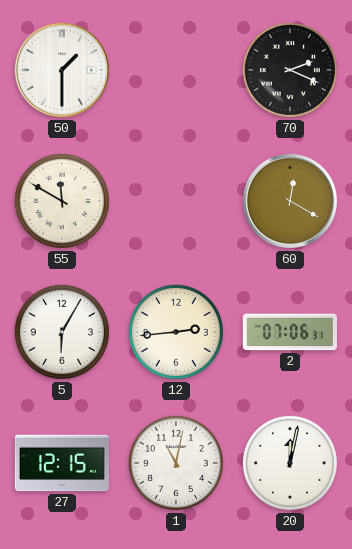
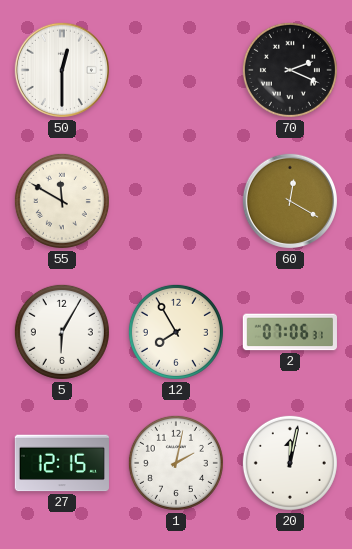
50: 1:30 -> 12:30 (62, 70)
12: 2:44 -> 7:55 (176, 332)
1: 11:02 -> 2:02 (176, 463)
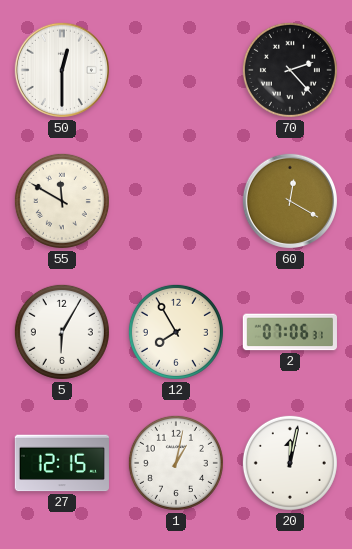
70: 2:19 -> 2:23 (290, 70)
1: 2:02 -> 1:02 (176, 463)
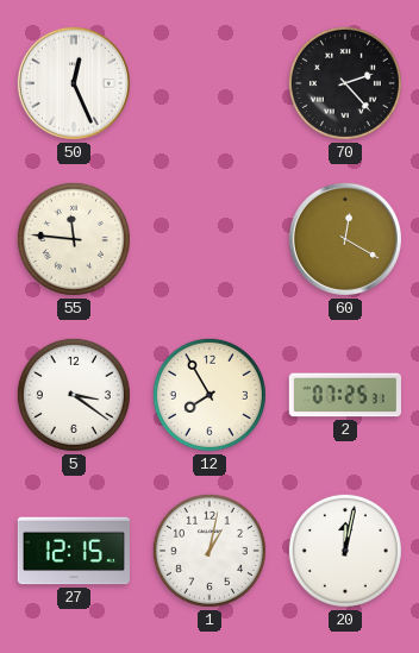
50: 12:30 -> 12:26 (74, 83)
55: 11:50 -> 11:46 (74, 239)
5: 6:05 -> 3:21 (74, 395)
2: 07:06 -> 07:25 (345, 395)
